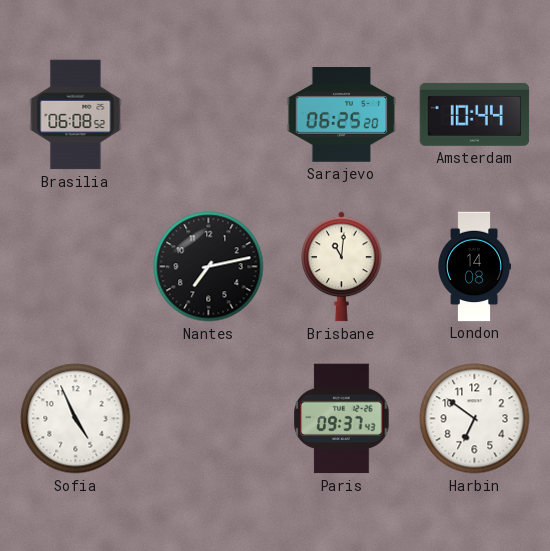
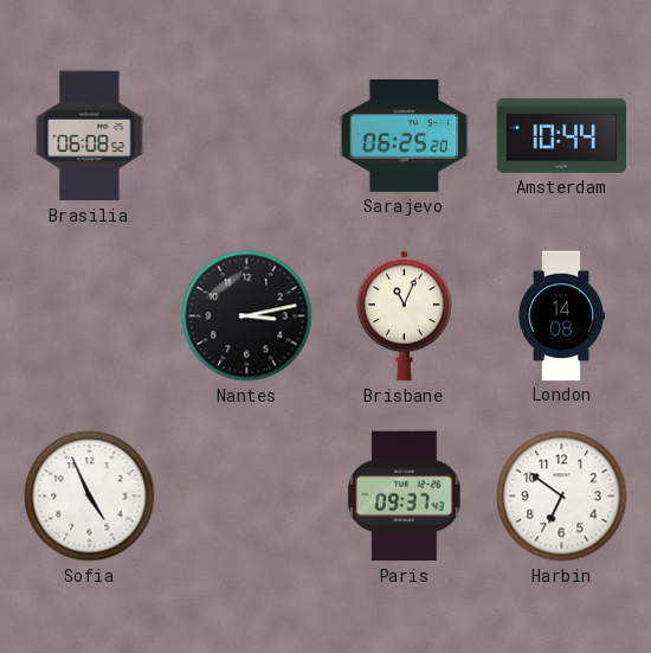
Nantes: 7:13 -> 3:13 (247, 316)
Brisbane: 11:01 -> 11:04 (405, 316)
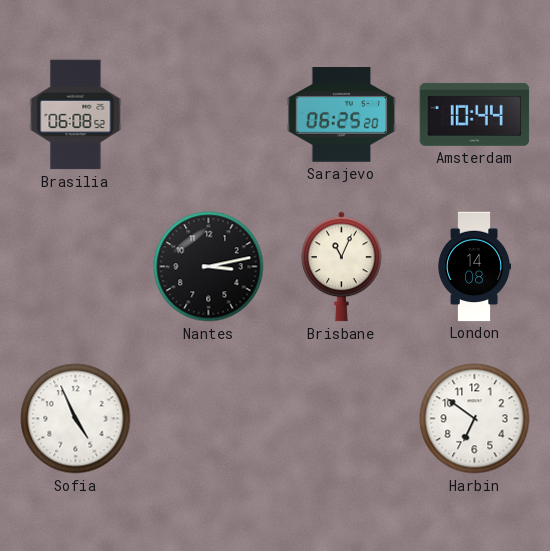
Paris: 09:37 -> none (405, 497)
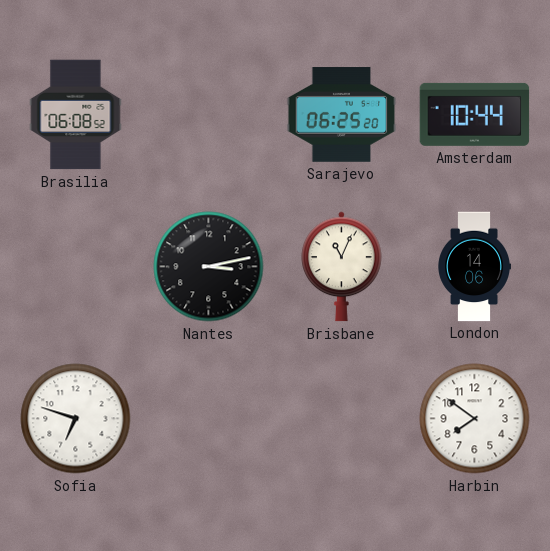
London: 14:08 -> 14:06 (474, 267)
Sofia: 4:56 -> 6:48 (76, 419)
Harbin: 6:51 -> 7:51 (475, 419)
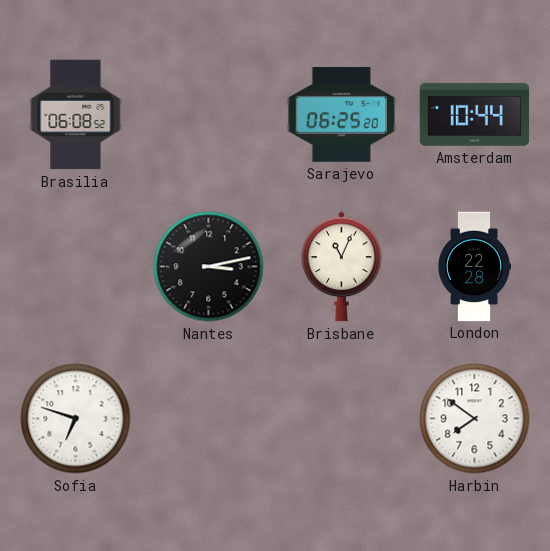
London: 14:06 -> 22:28 (474, 267)
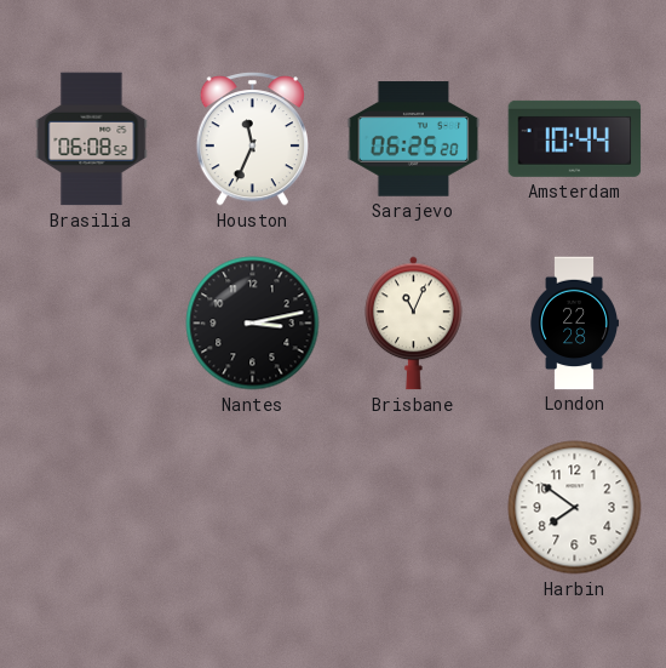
Houston: none -> 11:34 (252, 139)
Sofia: 6:48 -> none (76, 419)
